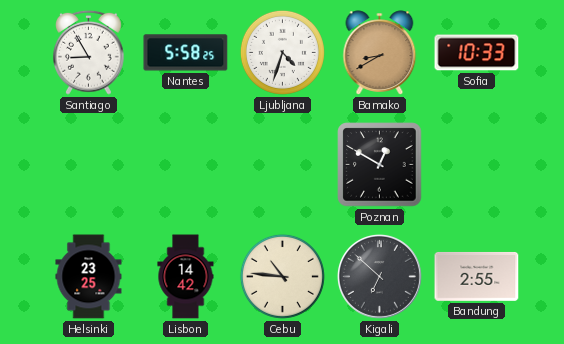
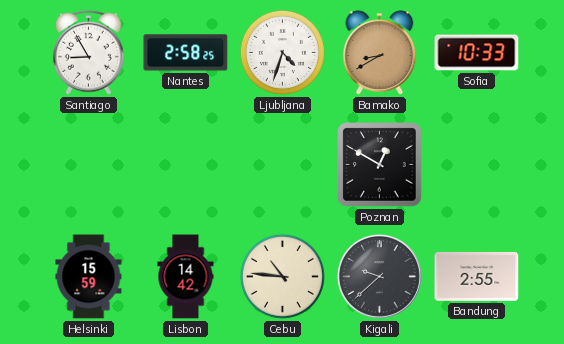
Nantes: 5:58 -> 2:58 (186, 53)
Helsinki: 23:25 -> 15:59 (89, 277)
Kigali: 6:52 -> 9:38 (379, 276)
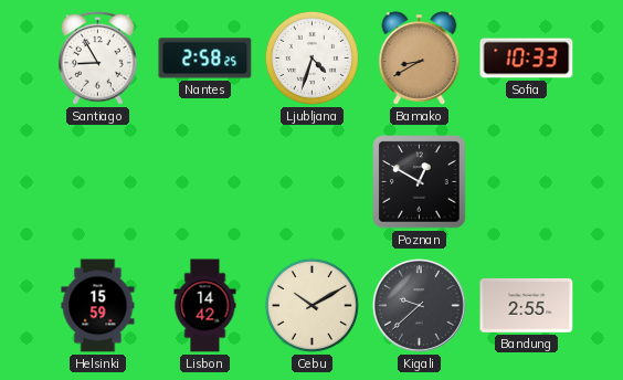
Cebu: 10:46 -> 10:10 (311, 305)
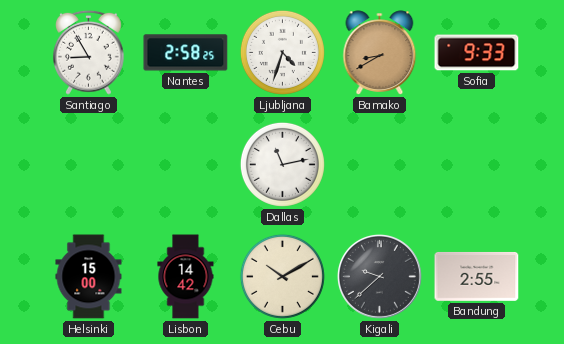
Sofia: 10:33 -> 9:33 (477, 53)
Dallas: none -> 11:13 (282, 164)
Poznan: 12:50 -> none (420, 182)
Helsinki: 15:59 -> 15:00 (89, 277)
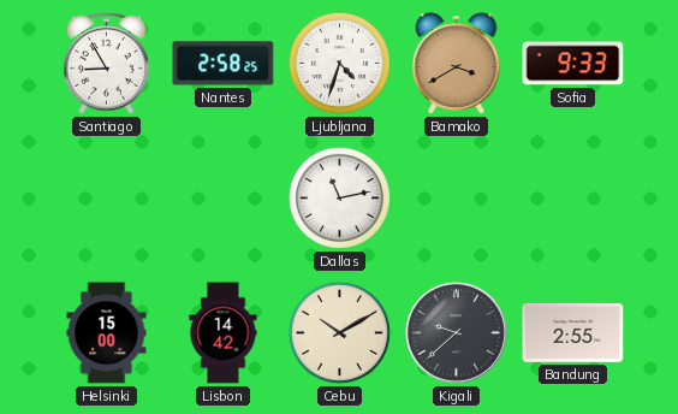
Bamako: 8:40 -> 3:40 (457, 64)
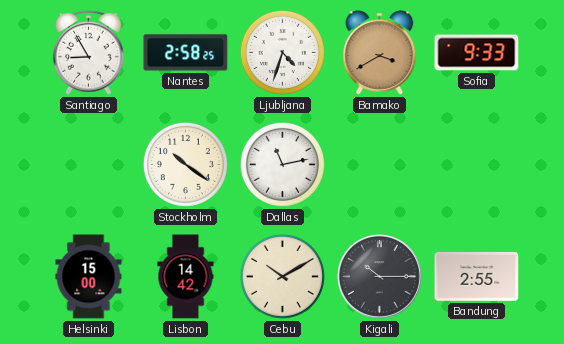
Stockholm: none -> 10:21 (185, 164)
Kigali: 9:38 -> 10:15 (379, 276)
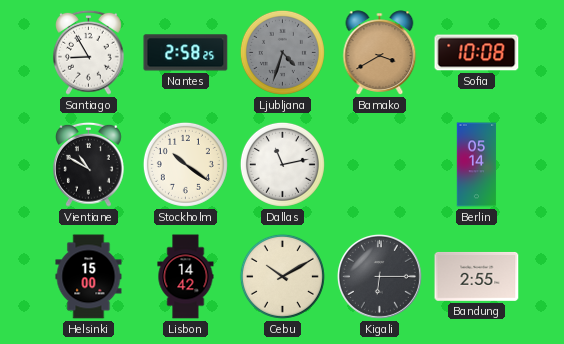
Ljubljana dial: white -> grey (282, 52)
Sofia: 9:33 -> 10:08 (477, 53)
Vientiane: none -> 10:50 (89, 164)
Berlin: none -> 05:14 (477, 165)
Kigali: 10:15 -> 6:15 (379, 276)
